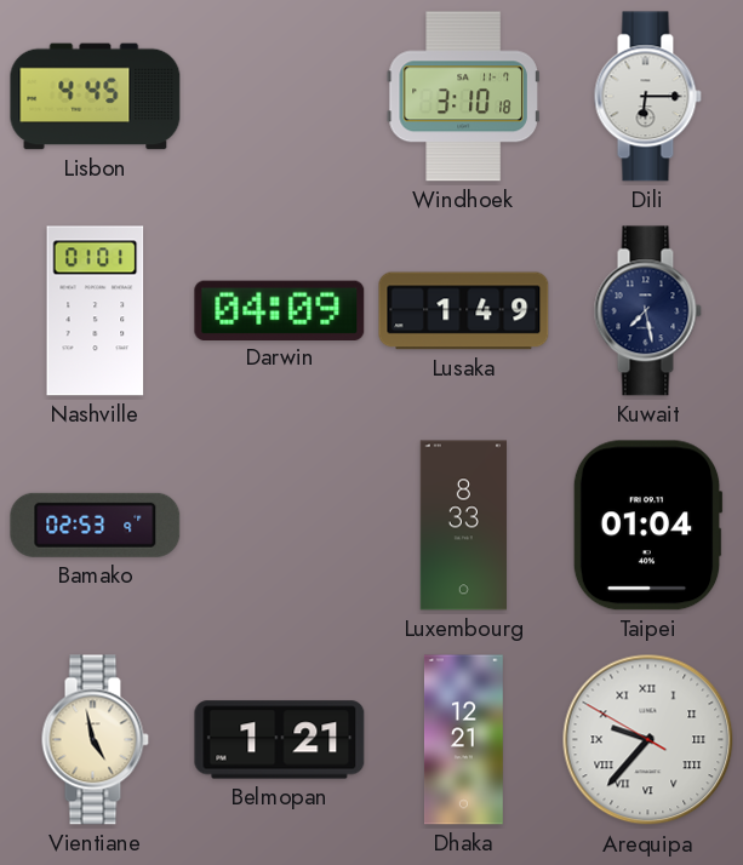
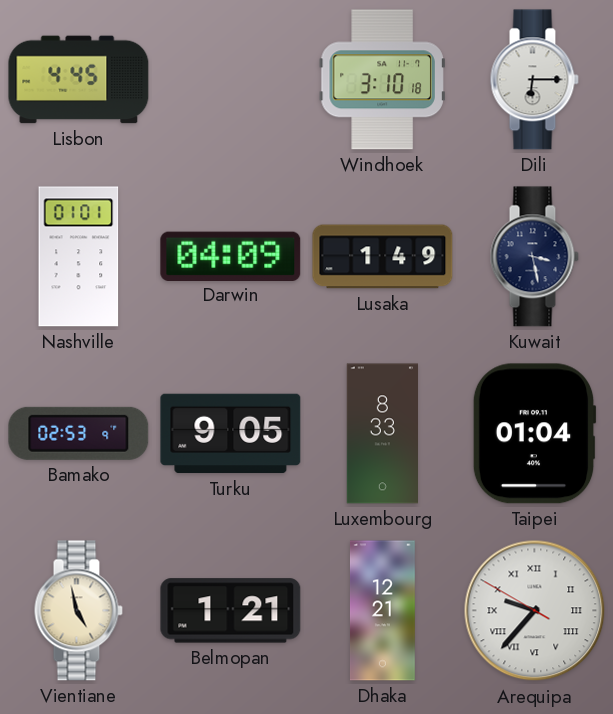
Kuwait: 7:28 -> 3:28 (534, 257)
Turku: none -> 9:05 (231, 434)
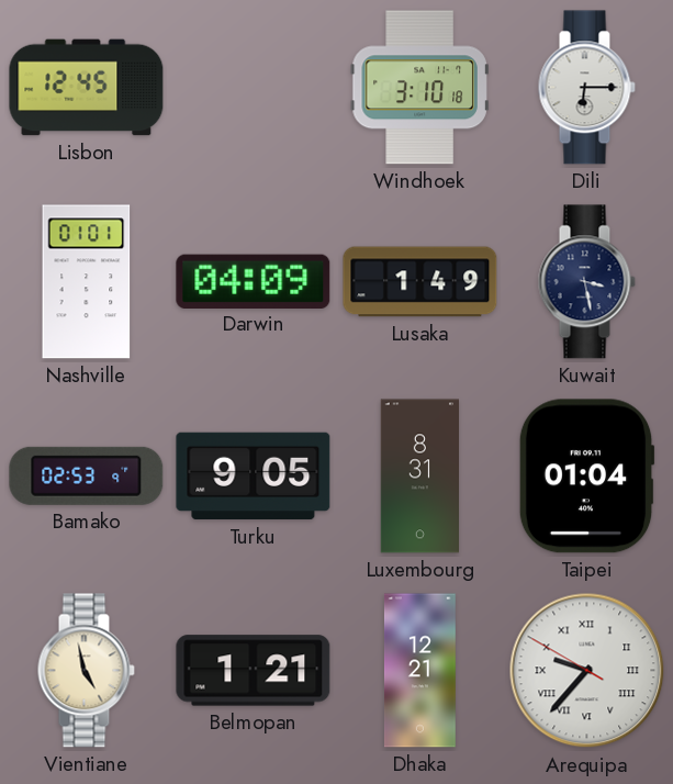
Lisbon: 4:45 -> 12:45 (87, 88)
Luxembourg: 8:33 -> 8:31 (419, 477)
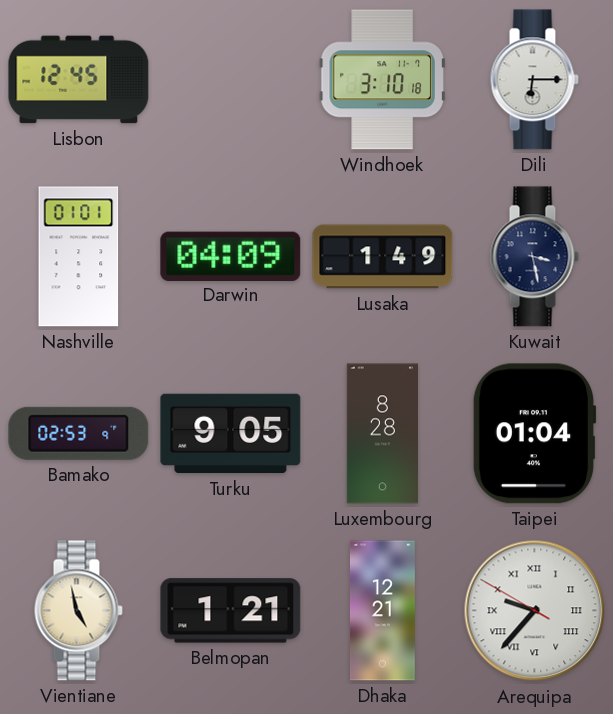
Luxembourg: 8:31 -> 8:28 (382, 434)
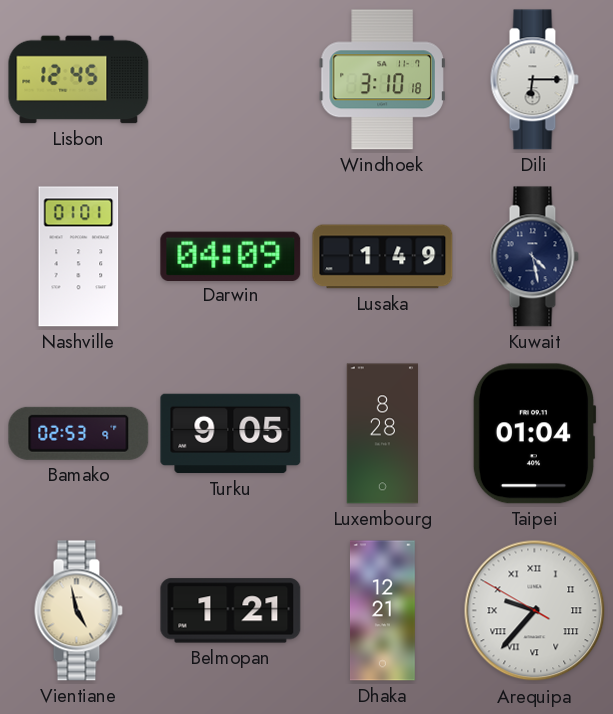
Kuwait: 3:28 -> 4:28 (534, 257)
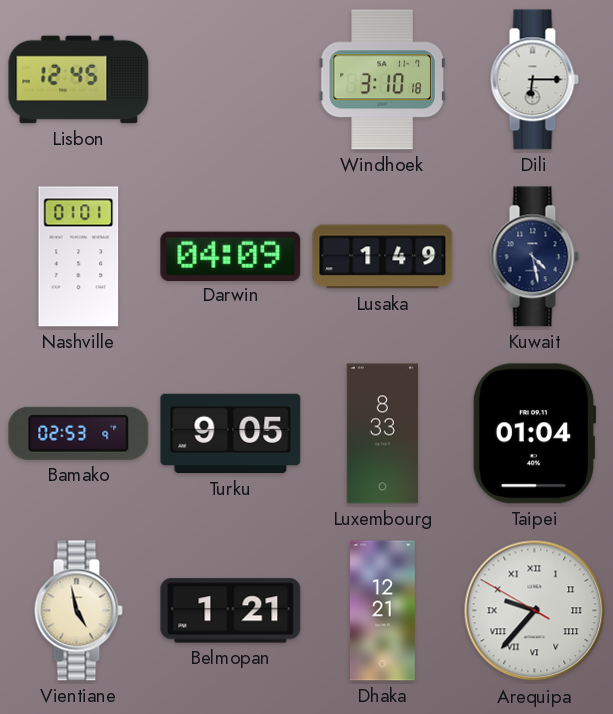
Luxembourg: 8:28 -> 8:33 (382, 434)
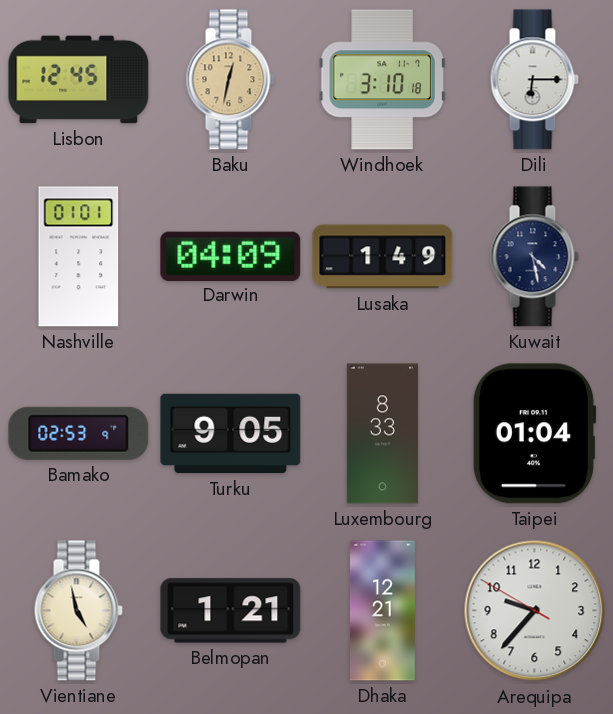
Baku: none -> 12:32 (230, 80)
Arequipa numerals: Roman -> Arabic (535, 611)
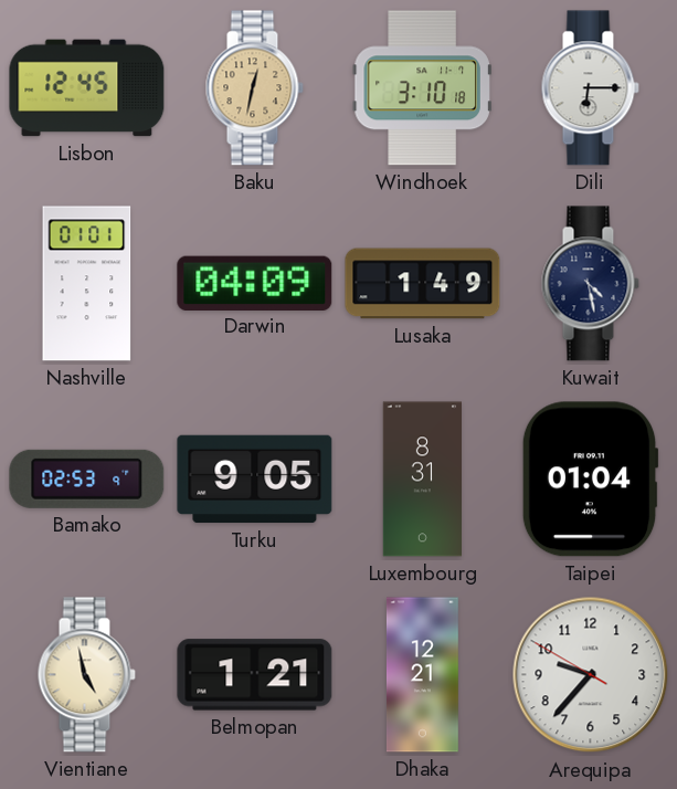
Luxembourg: 8:33 -> 8:31 (422, 480)
